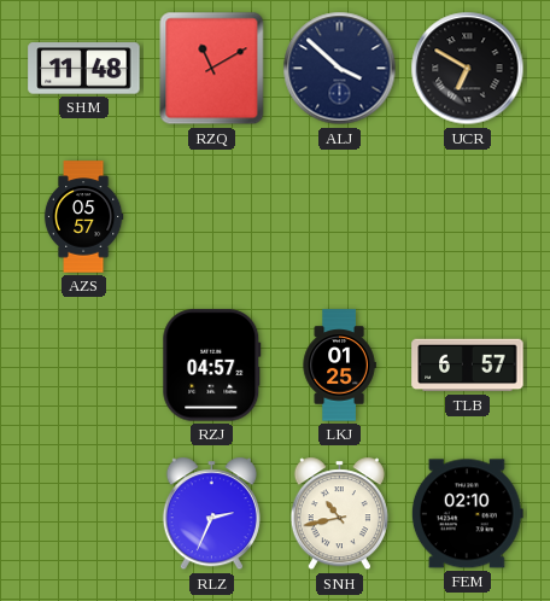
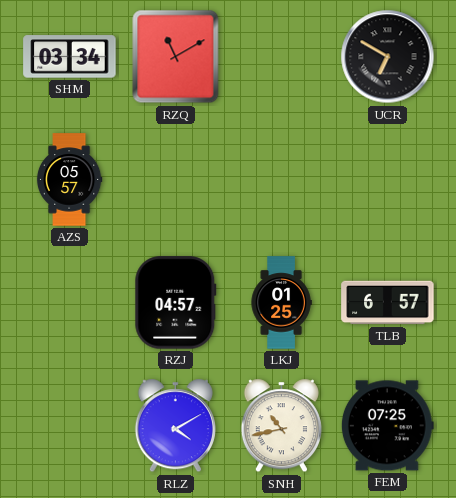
SHM: 11:48 -> 03:34 (70, 57)
ALJ: 3:52 -> none (340, 69)
RLZ: 2:34 -> 4:10 (175, 426)
FEM: 02:10 -> 07:25 (387, 426)
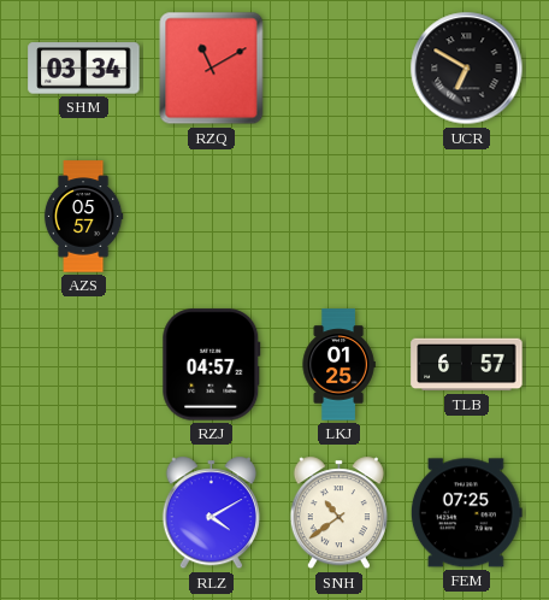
SNH: 10:43 -> 10:39 (338, 513)
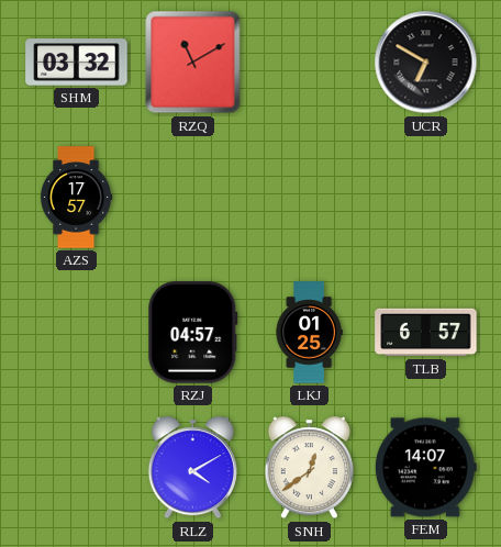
SHM: 03:34 -> 03:32 (77, 63)
AZS: 05:57 -> 17:57 (76, 198)
SNH: 10:39 -> 12:39 (309, 468)
FEM: 07:25 -> 14:07 (425, 468)
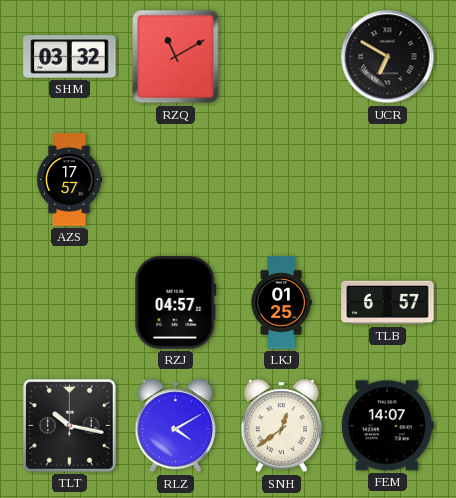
TLT: none -> 10:17 (69, 425)
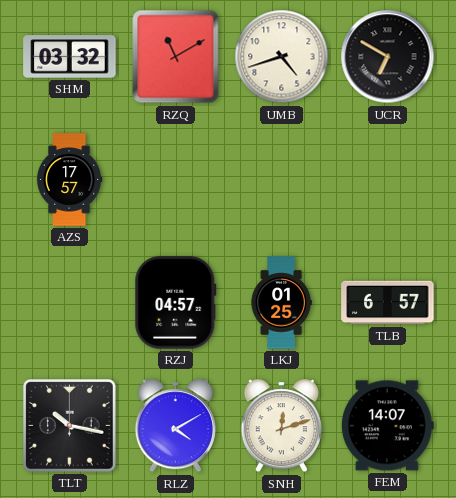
UMB: none -> 4:42 (282, 57)
SNH: 12:39 -> 12:12 (281, 426)
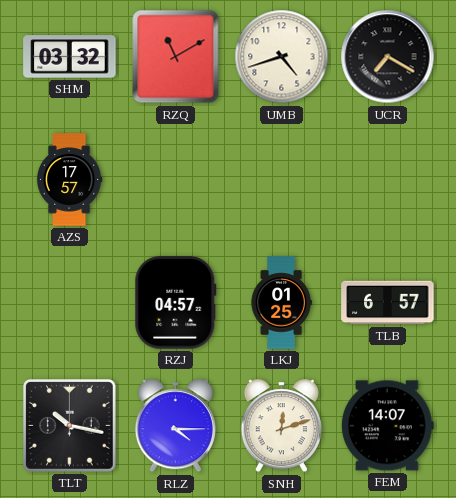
UCR: 6:50 -> 7:20 (388, 57)
RLZ: 4:10 -> 4:15 (175, 426)
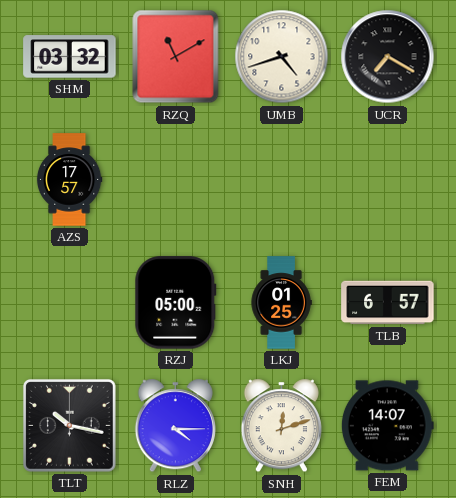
RZJ: 04:57 -> 05:00 (176, 303)
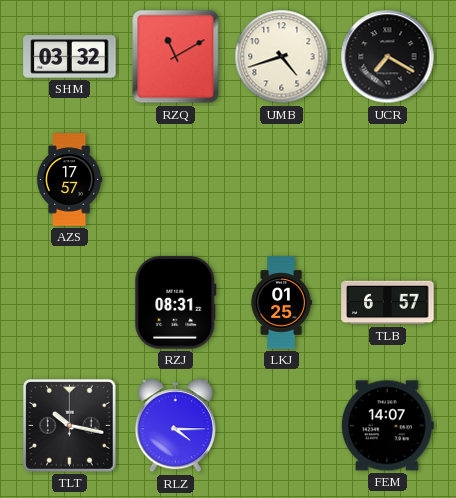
RZJ: 05:00 -> 08:31 (176, 303)
SNH: 12:12 -> none (281, 426)
